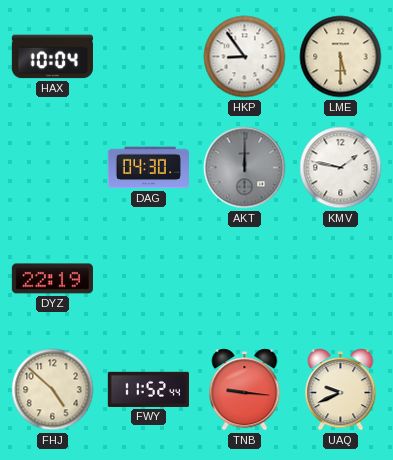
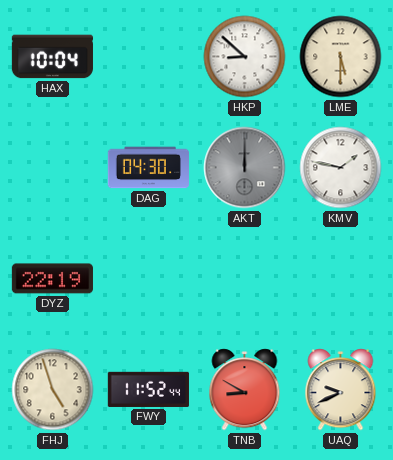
HKP: 8:54 -> 8:52 (245, 57)
FHJ: 4:52 -> 4:57 (53, 390)
TNB: 9:16 -> 8:50 (245, 390)
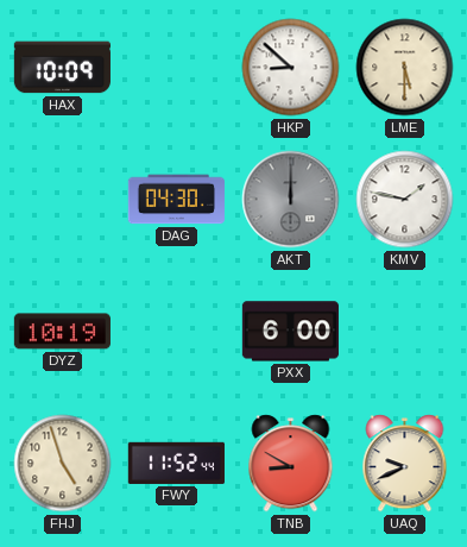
HAX: 10:04 -> 10:09 (62, 68)
DYZ: 22:19 -> 10:19 (62, 332)
PXX: none -> 6:00 (290, 332)
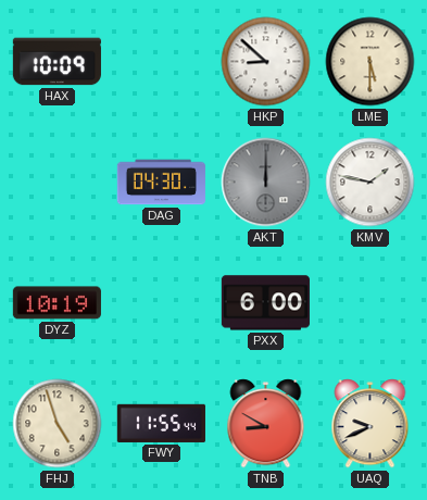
FWY: 11:52 -> 11:55 (161, 423)
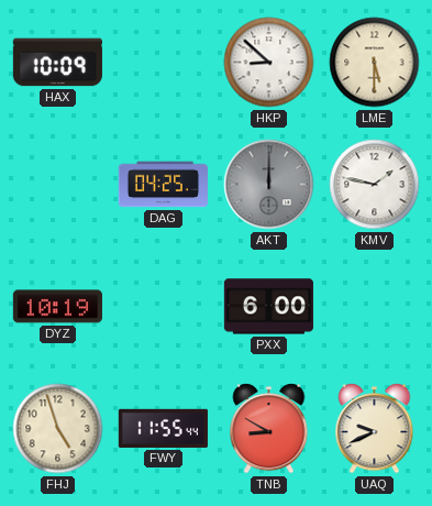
DAG: 04:30 -> 04:25 (163, 185)
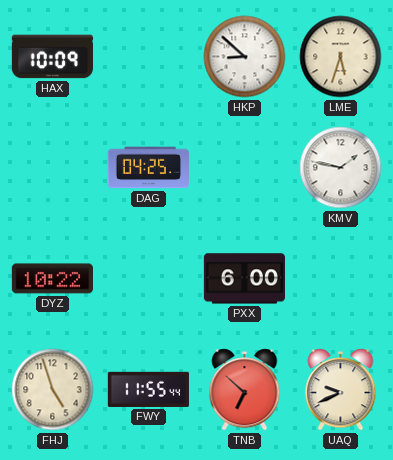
LME: 5:30 -> 5:33 (341, 57)
AKT: 12:00 -> none (269, 185)
DYZ: 10:19 -> 10:22 (52, 279)
TNB: 8:50 -> 6:52 (245, 390)
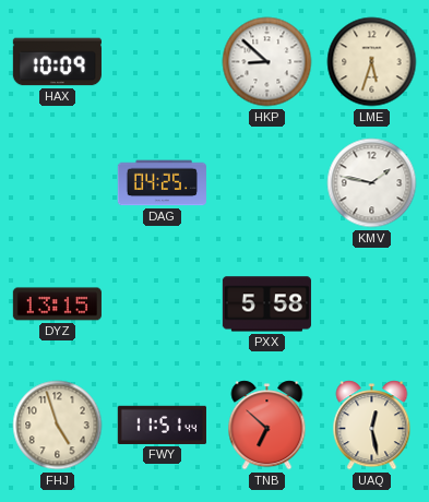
DYZ: 10:22 -> 13:15 (57, 304)
PXX: 6:00 -> 5:58 (266, 304)
FWY: 11:55 -> 11:51 (162, 425)
UAQ: 9:41 -> 12:28 (372, 426)
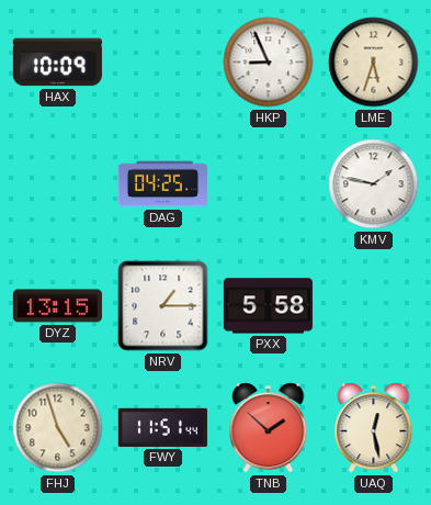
HKP: 8:52 -> 8:56 (269, 63)
NRV: none -> 1:15 (163, 306)
TNB: 6:52 -> 1:52 (269, 428)
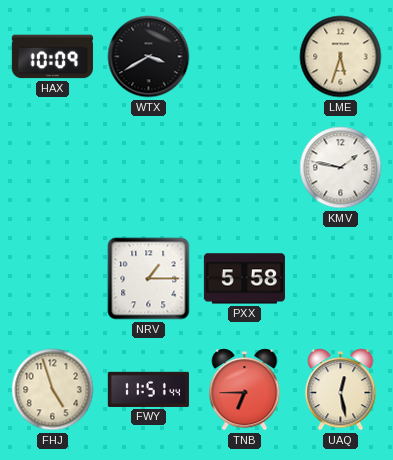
WTX: none -> 3:40 (149, 57)
HKP: 8:56 -> none (269, 63)
DAG: 04:25 -> none (162, 184)
DYZ: 13:15 -> none (57, 306)
TNB: 1:52 -> 6:45 (245, 390)
